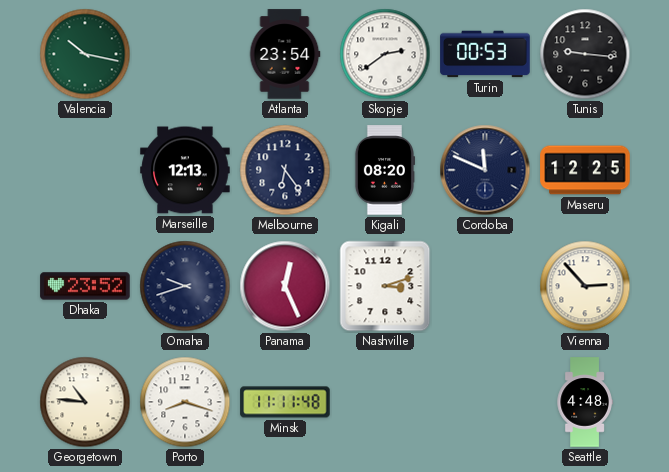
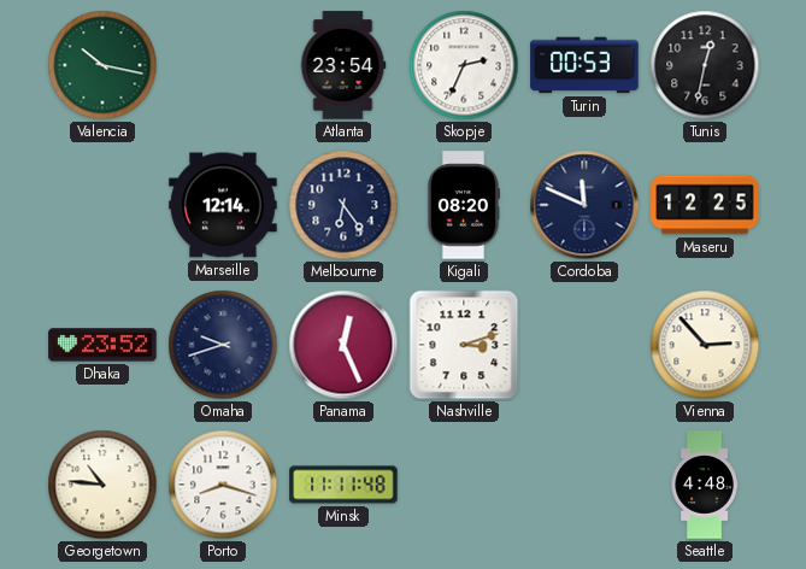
Skopje: 2:39 -> 2:34 (464, 65)
Tunis: 9:16 -> 12:32 (705, 65)
Marseille: 12:13 -> 12:14 (223, 205)
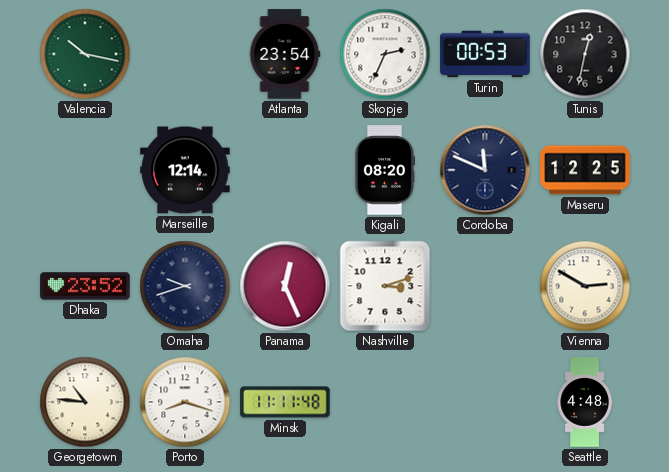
Melbourne: 6:24 -> none (343, 205)
Vienna: 2:53 -> 2:50 (585, 286)
